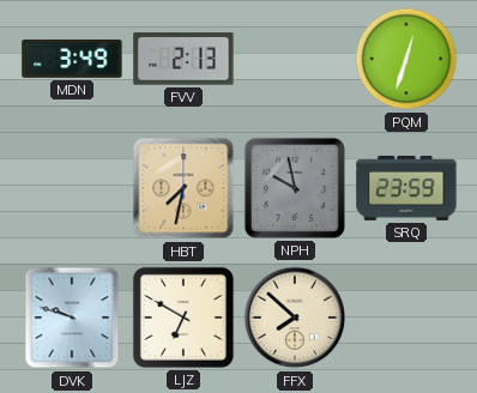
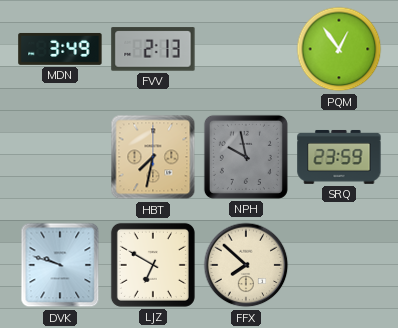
PQM: 12:33 -> 12:54 (339, 49)
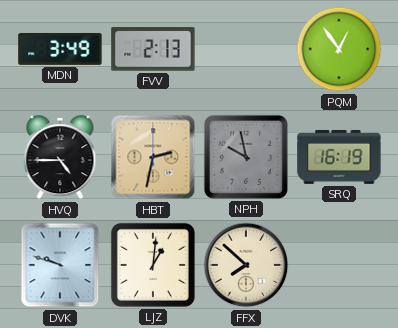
HVQ: none -> 4:45 (60, 158)
HBT: 7:32 -> 2:32 (153, 157)
SRQ: 23:59 -> 16:19 (339, 157)
LJZ: 6:50 -> 1:01 (153, 265)
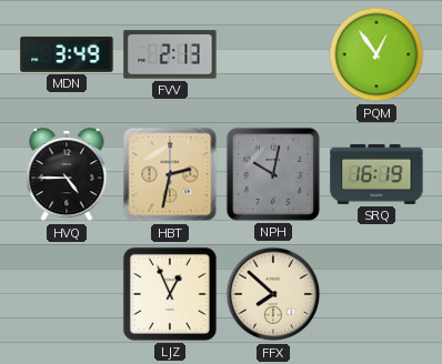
NPH: 9:58 -> 10:02 (273, 174)
DVK: 9:48 -> none (60, 265)
LJZ: 1:01 -> 12:56 (170, 294)
